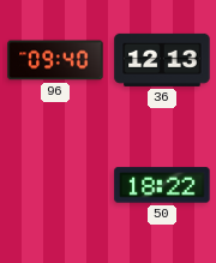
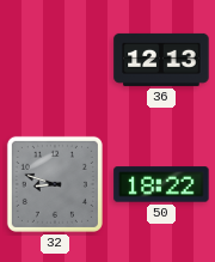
96: 09:40 -> none (55, 60)
32: none -> 8:48 (55, 184)
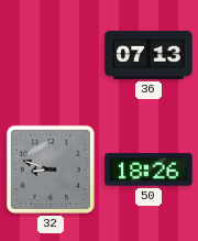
36: 12:13 -> 07:13 (148, 55)
50: 18:22 -> 18:26 (148, 169)
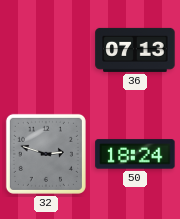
32: 8:48 -> 2:48 (46, 154)
50: 18:26 -> 18:24 (135, 154)
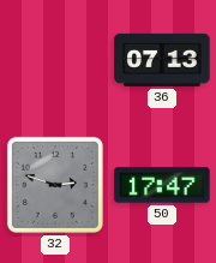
50: 18:24 -> 17:47 (162, 185)
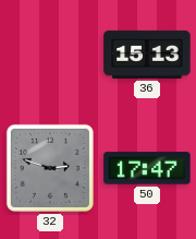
36: 07:13 -> 15:13 (147, 55)
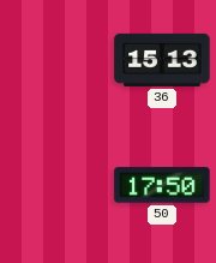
32: 2:48 -> none (50, 168)
50: 17:47 -> 17:50 (162, 185)
